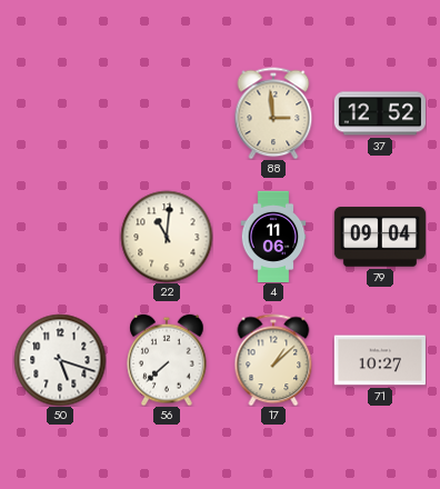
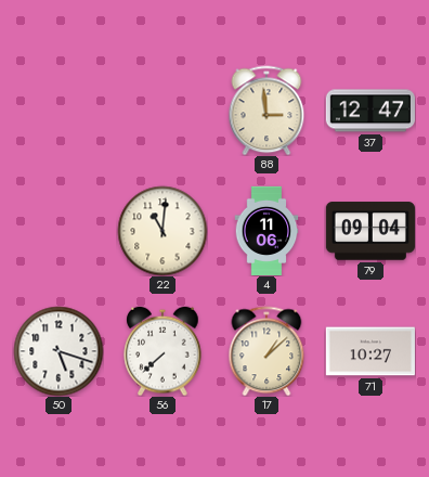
37: 12:52 -> 12:47 (370, 111)
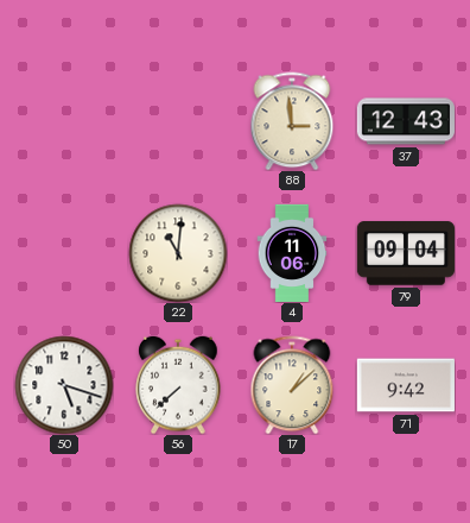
37: 12:47 -> 12:43 (406, 121)
71: 10:27 -> 9:42 (406, 385)
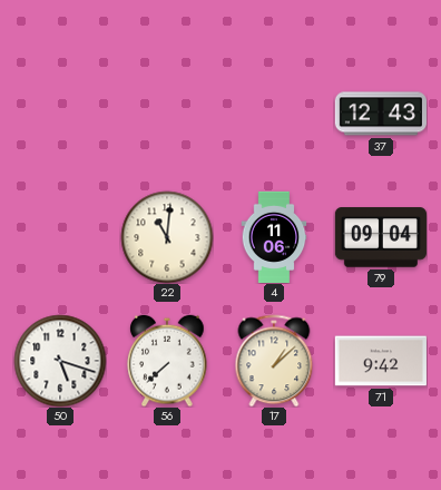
88: 2:59 -> none (292, 121)
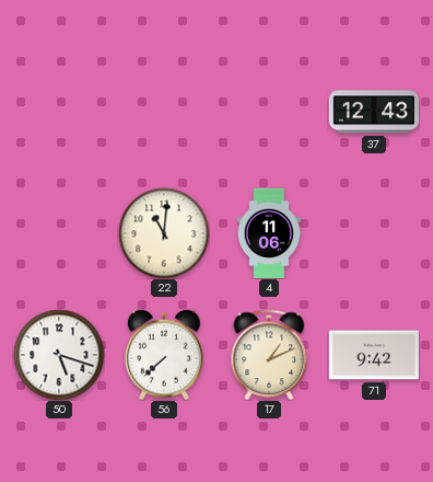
79: 09:04 -> none (381, 237)
17: 1:08 -> 1:11 (269, 355)
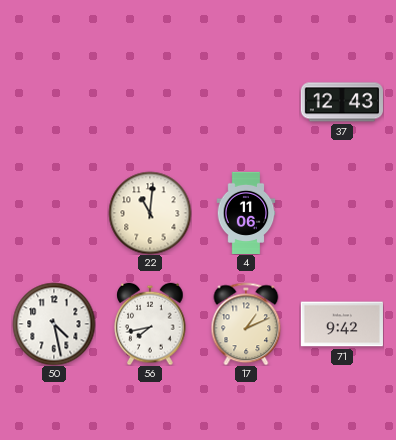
50: 5:18 -> 4:28 (54, 324)
56: 7:38 -> 7:43 (150, 324)
